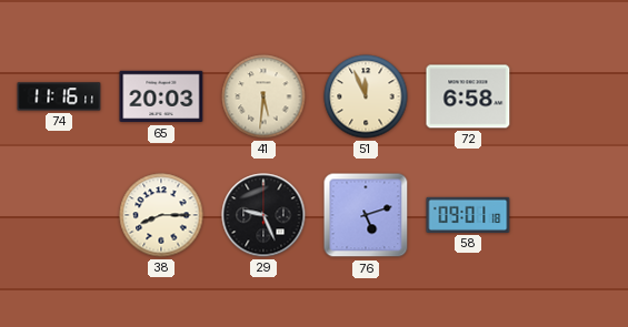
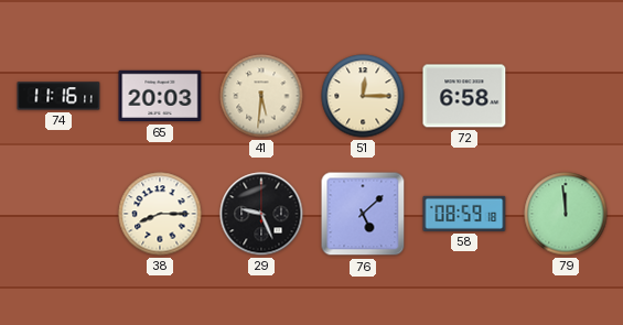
51: 11:56 -> 12:15 (363, 96)
76: 5:12 -> 5:08 (363, 214)
58: 09:01 -> 08:59 (464, 214)
79: none -> 11:59 (566, 214)
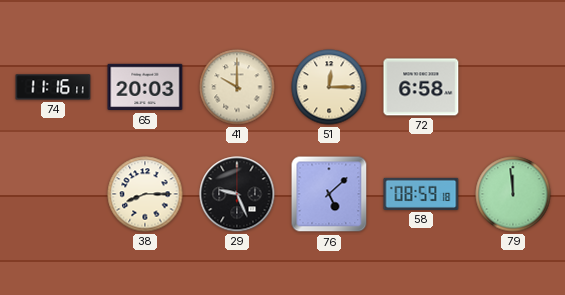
41: 5:31 -> 10:00 (237, 87)
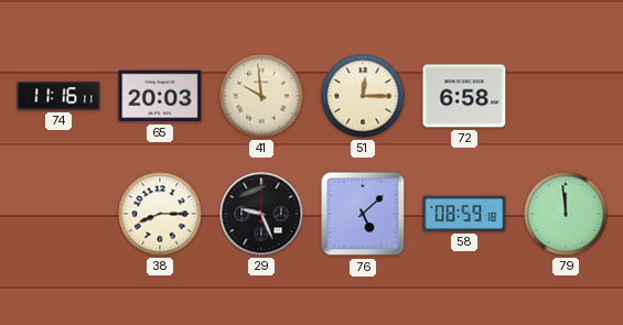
41: 10:00 -> 9:59 (261, 96)
